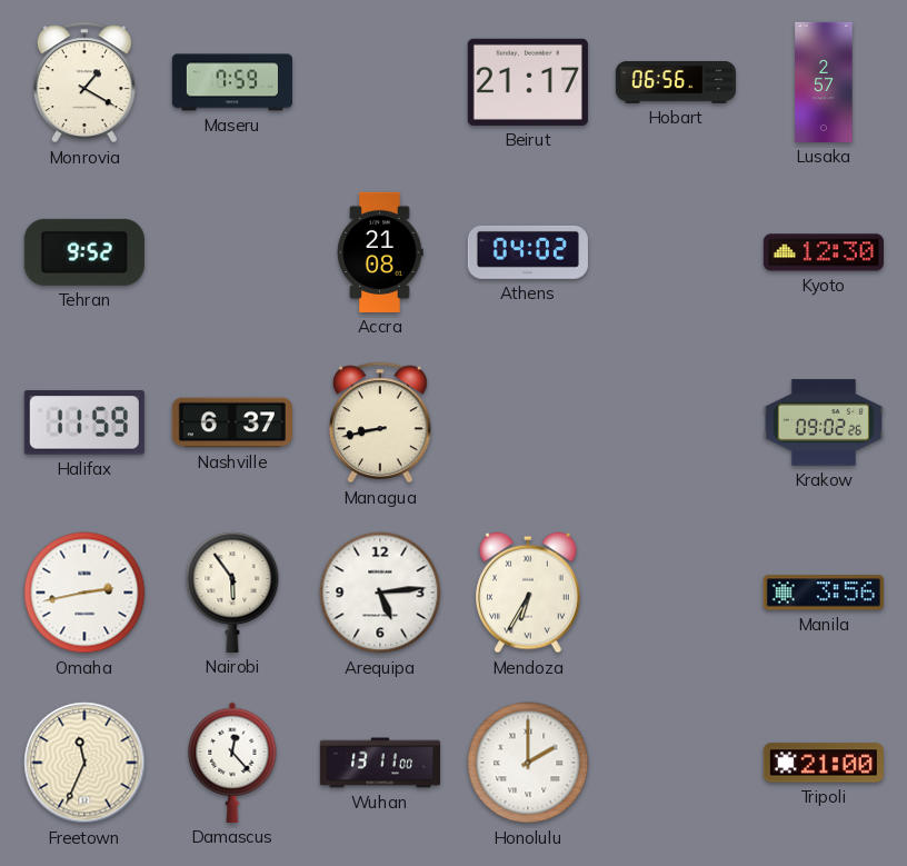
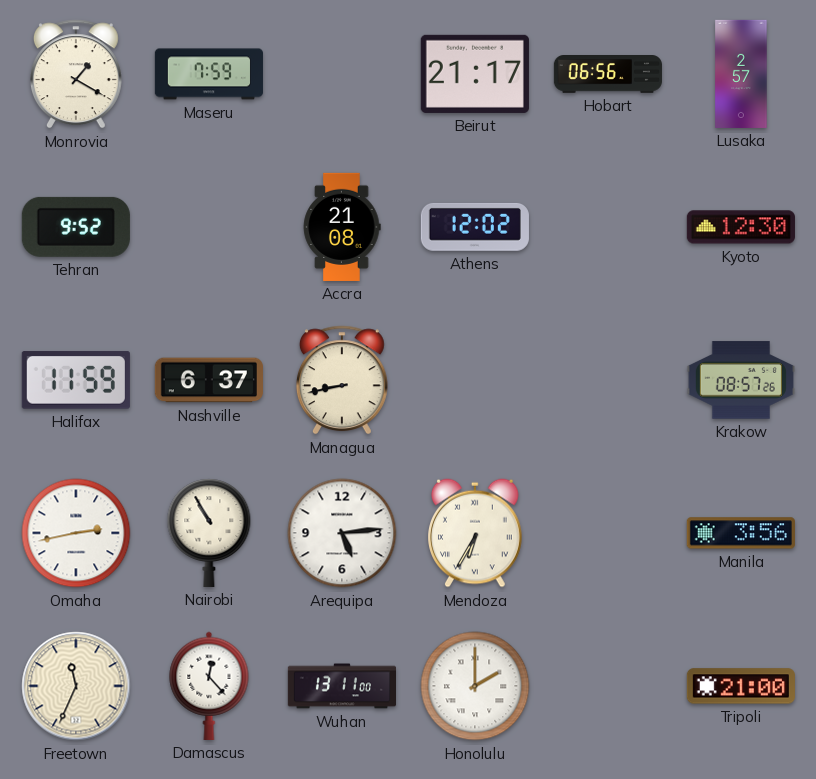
Athens: 04:02 -> 12:02 (475, 227)
Krakow: 09:02 -> 08:57 (741, 380)
Nairobi: 5:54 -> 10:55 (209, 533)
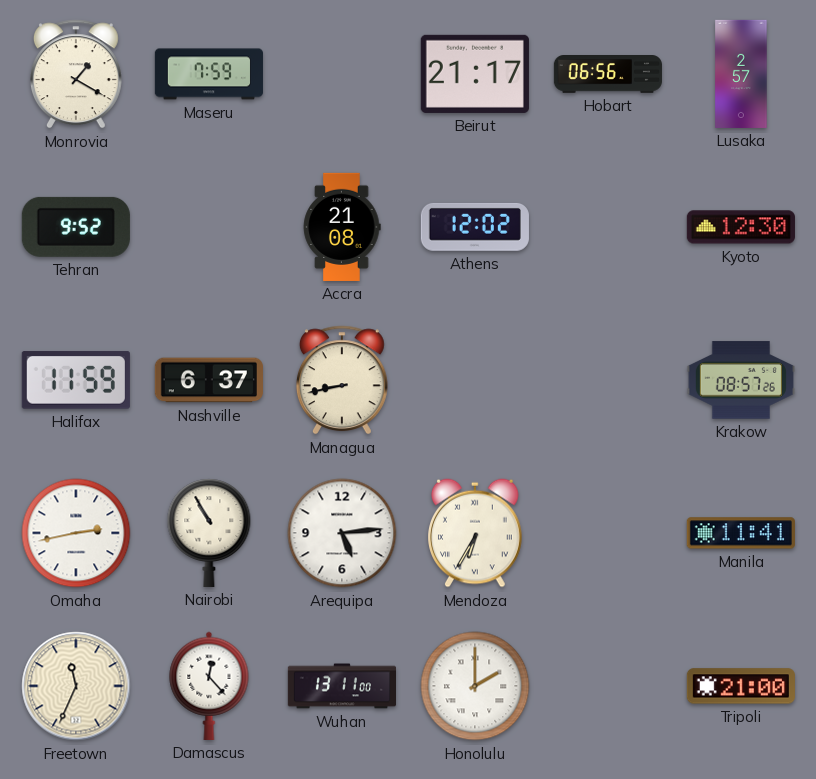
Manila: 3:56 -> 11:41 (741, 533)
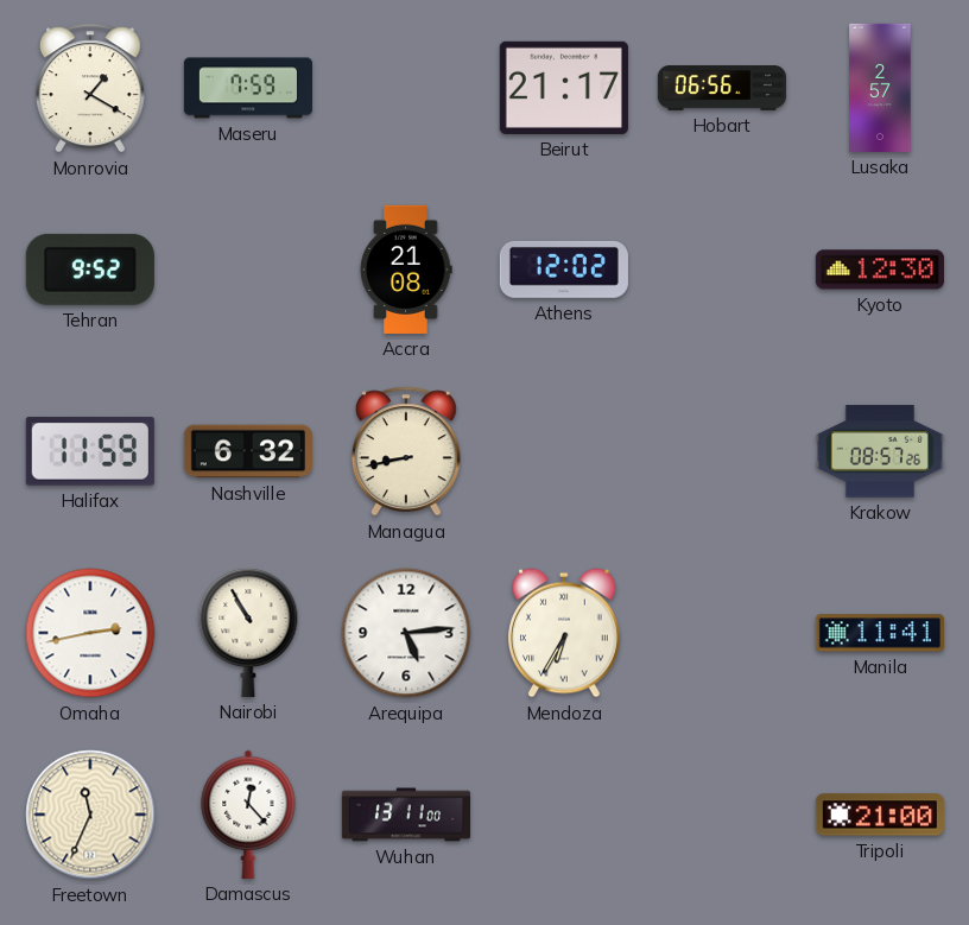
Nashville: 6:37 -> 6:32 (248, 451)
Honolulu: 2:00 -> none (475, 686)
